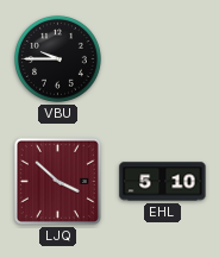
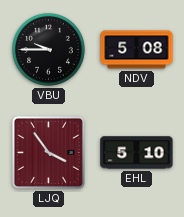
NDV: none -> 5:08 (137, 50)
LJQ: 3:52 -> 3:54 (48, 152)
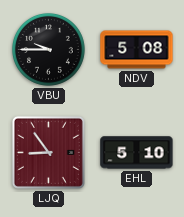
LJQ: 3:54 -> 8:54 (48, 152)
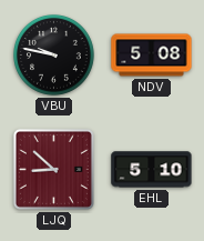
VBU: 9:45 -> 9:47 (54, 56)
LJQ: 8:54 -> 8:52 (53, 169)
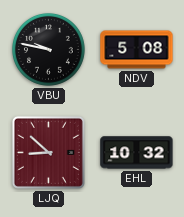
EHL: 5:10 -> 10:32 (137, 153)
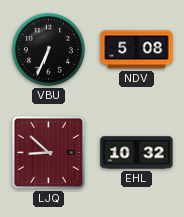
VBU: 9:47 -> 6:34 (49, 50)
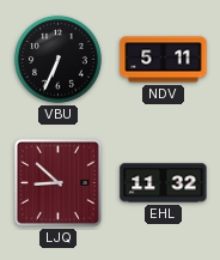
NDV: 5:08 -> 5:11 (164, 60)
EHL: 10:32 -> 11:32 (164, 183)
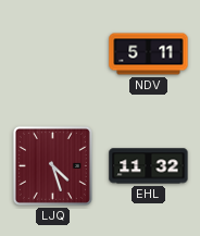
VBU: 6:34 -> none (59, 60)
LJQ: 8:52 -> 4:27 (52, 165)
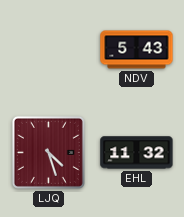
NDV: 5:11 -> 5:43 (137, 50)
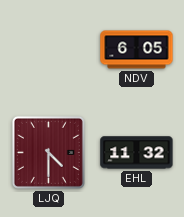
NDV: 5:43 -> 6:05 (137, 50)
LJQ: 4:27 -> 4:30 (48, 152)
